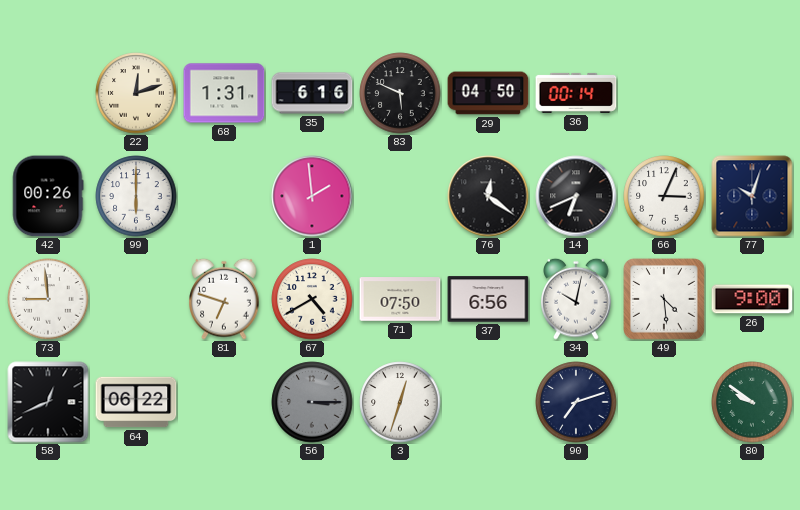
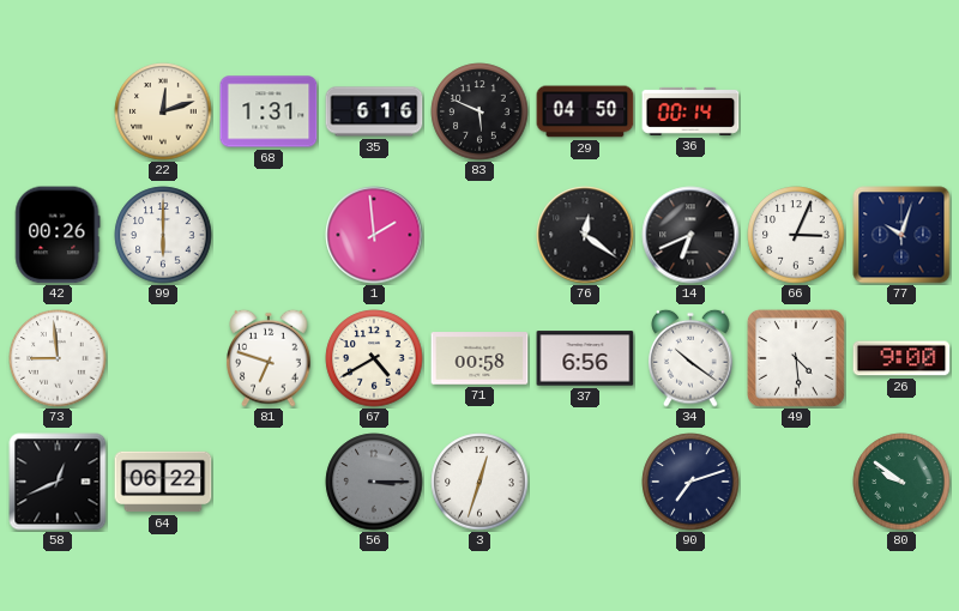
71: 07:50 -> 00:58 (479, 358)
34: 10:02 -> 10:21 (690, 358)
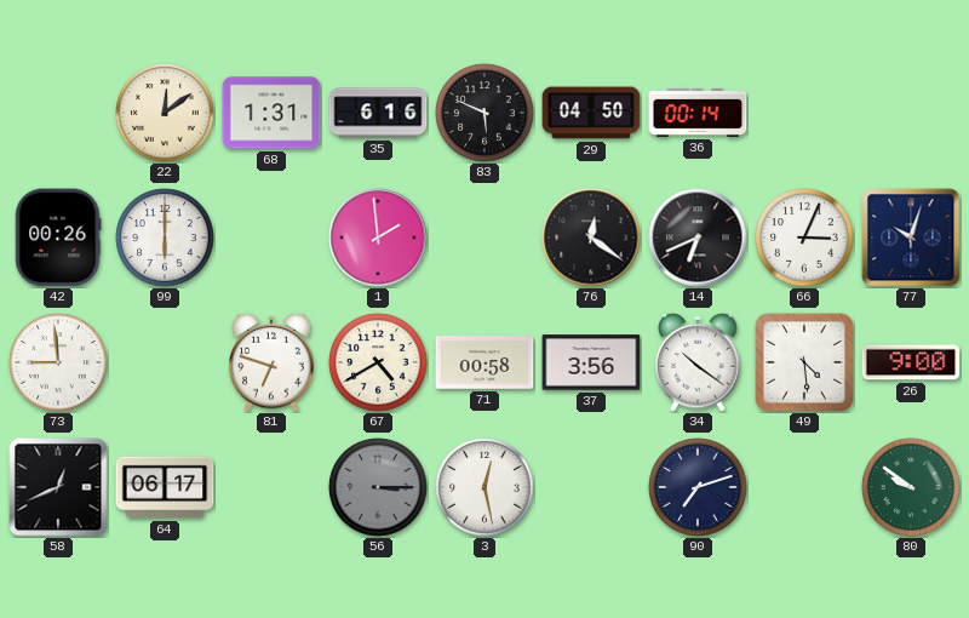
22: 12:12 -> 12:09 (165, 113)
37: 6:56 -> 3:56 (591, 362)
64: 06:22 -> 06:17 (165, 487)
3: 12:33 -> 12:28 (484, 487)
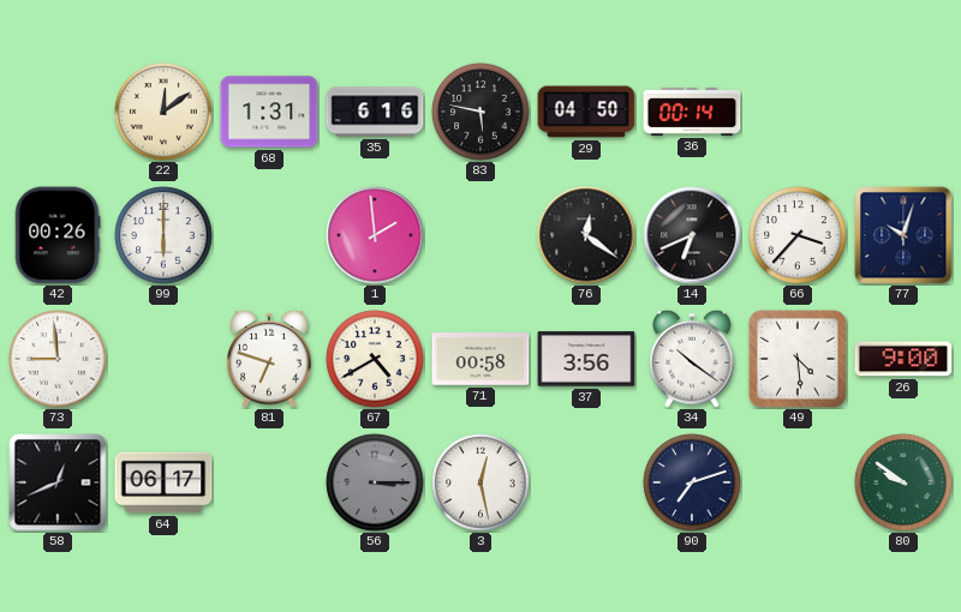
83: 5:49 -> 5:47 (480, 112)
66: 3:04 -> 3:37 (798, 235)
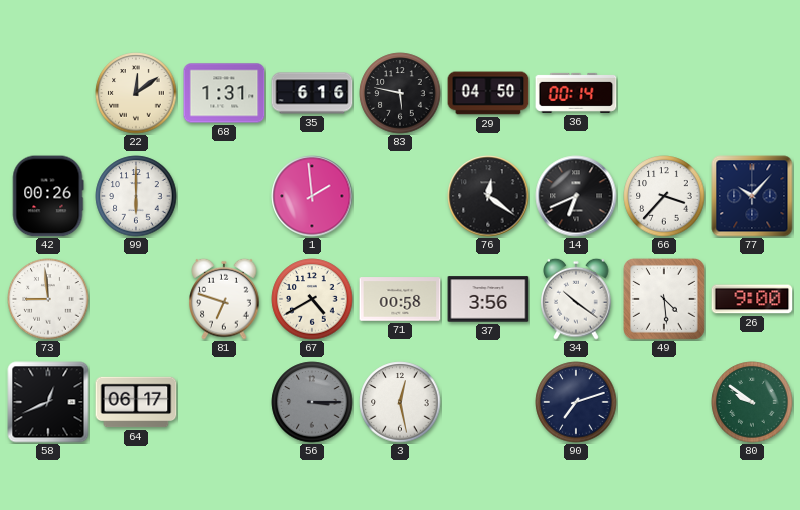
77: 10:03 -> 10:07 (752, 196)
